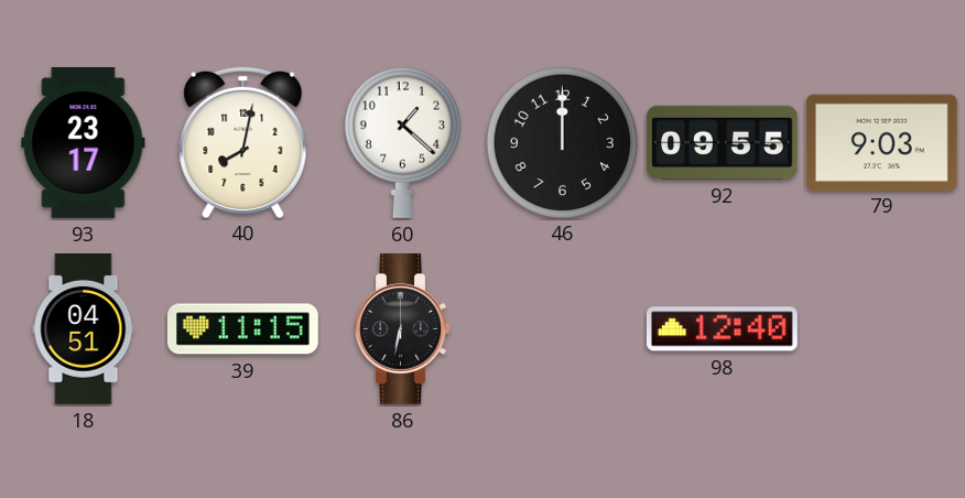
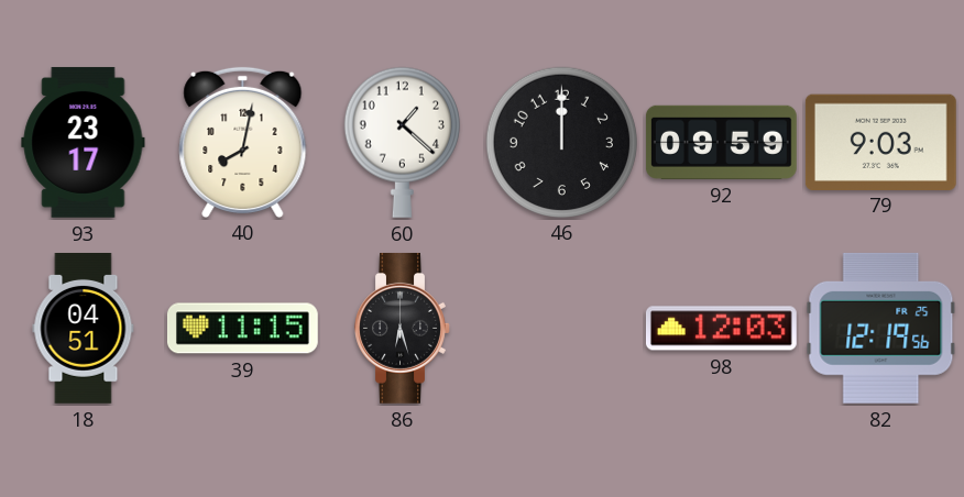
92: 09:55 -> 09:59 (721, 142)
86: 6:32 -> 6:27 (403, 328)
98: 12:40 -> 12:03 (721, 329)
82: none -> 12:19 (881, 328)
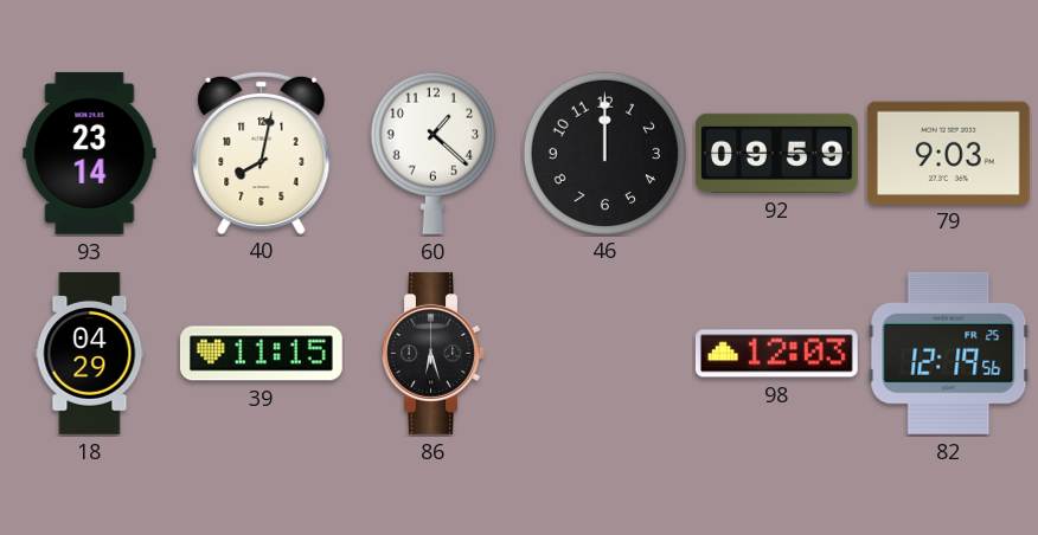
93: 23:17 -> 23:14 (90, 153)
18: 04:51 -> 04:29 (90, 354)
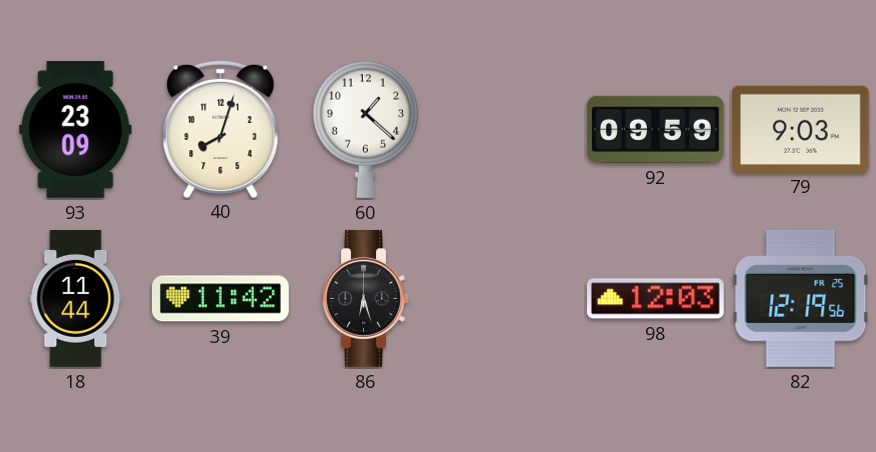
93: 23:14 -> 23:09 (76, 129)
40: 8:02 -> 8:03 (221, 129)
46: 12:00 -> none (604, 153)
18: 04:29 -> 11:44 (76, 299)
39: 11:15 -> 11:42 (220, 299)
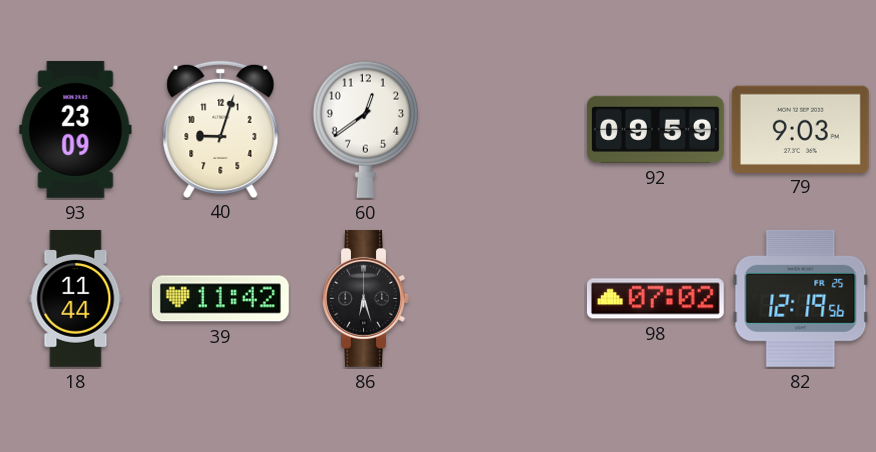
40: 8:03 -> 9:03 (221, 129)
60: 1:22 -> 12:39 (365, 129)
98: 12:03 -> 07:02 (655, 299)
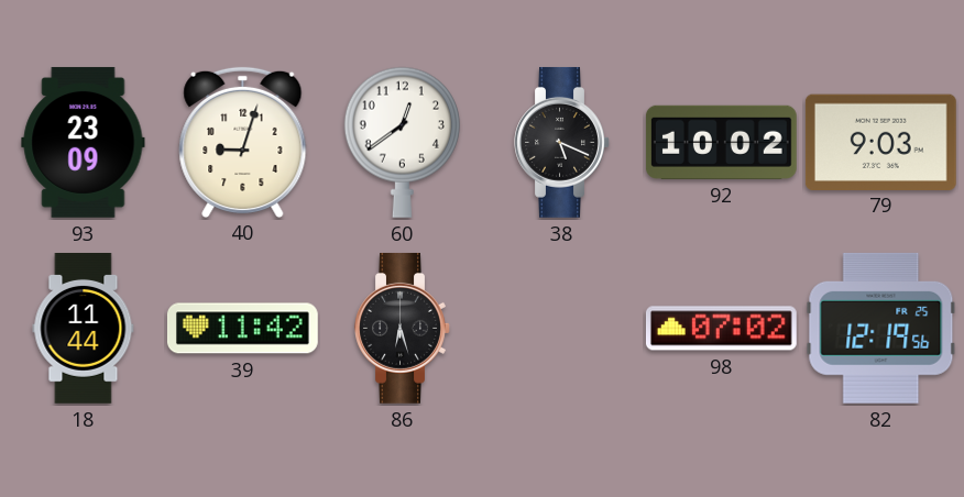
38: none -> 5:19 (562, 142)
92: 09:59 -> 10:02 (721, 142)
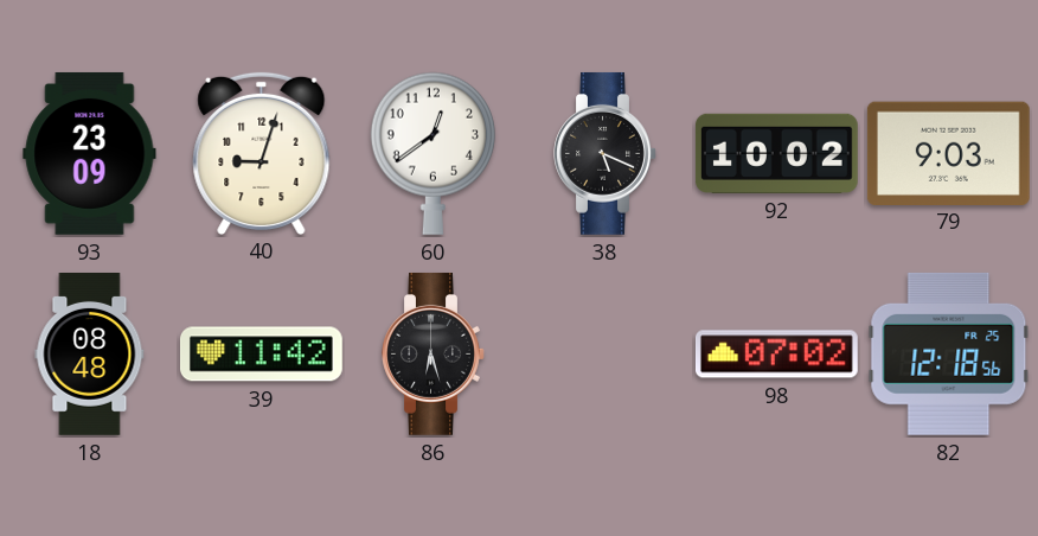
18: 11:44 -> 08:48 (90, 355)
82: 12:19 -> 12:18 (949, 353)
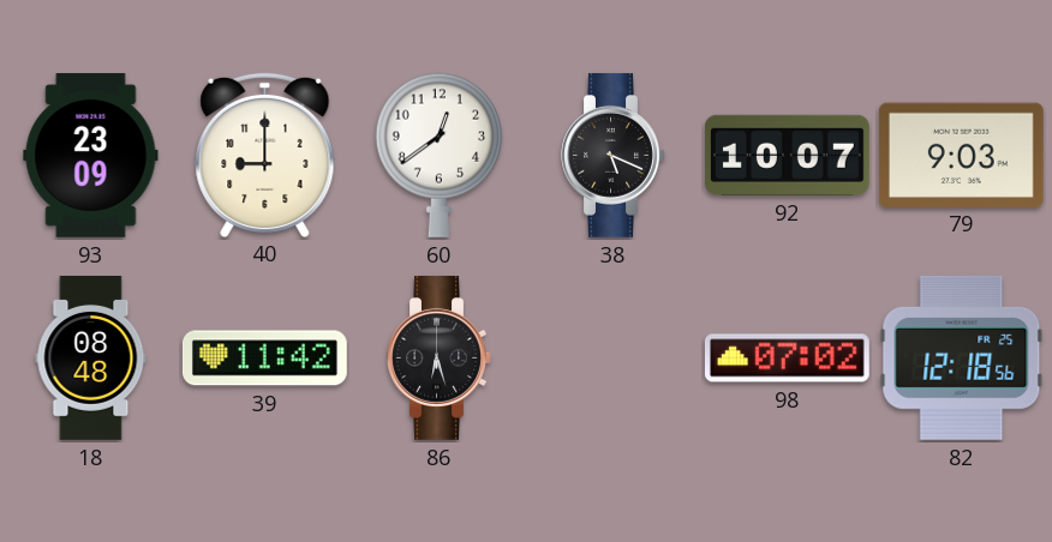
40: 9:03 -> 9:00 (265, 155)
92: 10:02 -> 10:07 (787, 155)
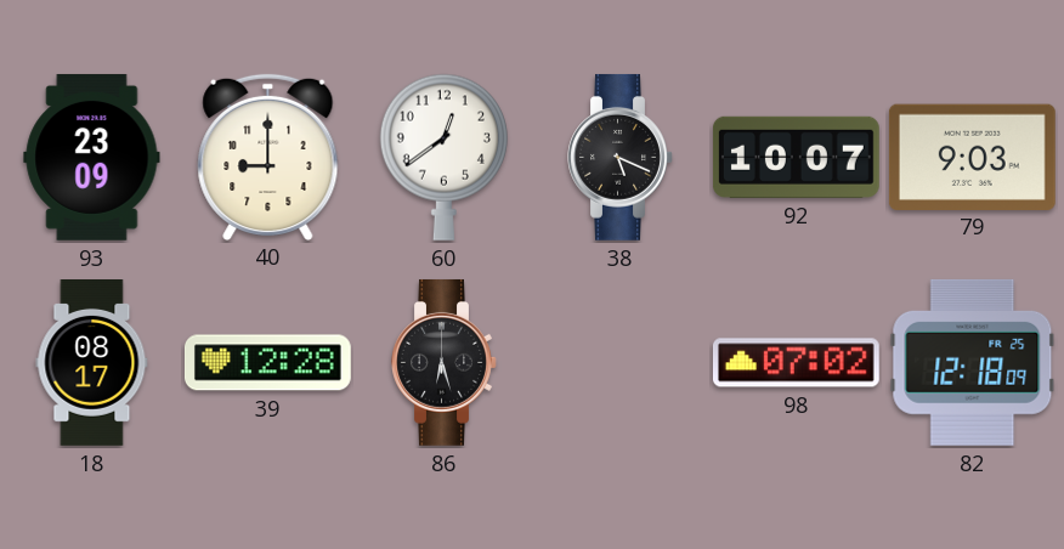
18: 08:48 -> 08:17 (92, 363)
39: 11:42 -> 12:28 (267, 363)
82: 12:18:56 -> 12:18:09 (973, 362)
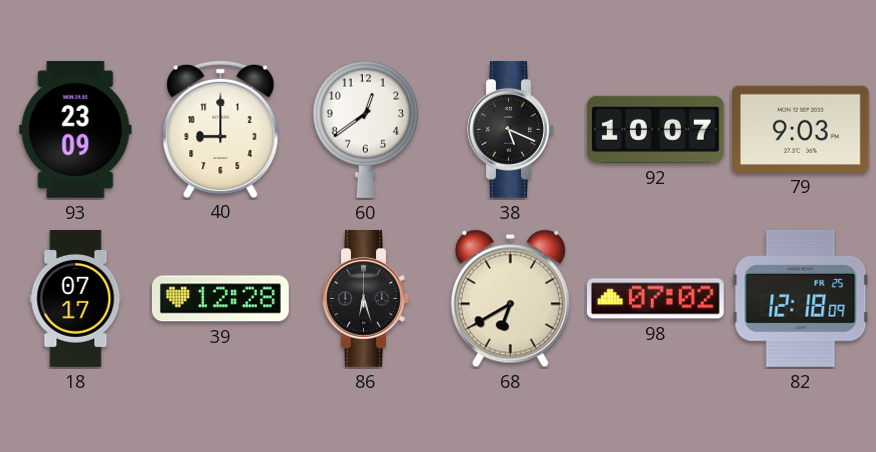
18: 08:17 -> 07:17 (76, 299)
68: none -> 6:40 (510, 299)
